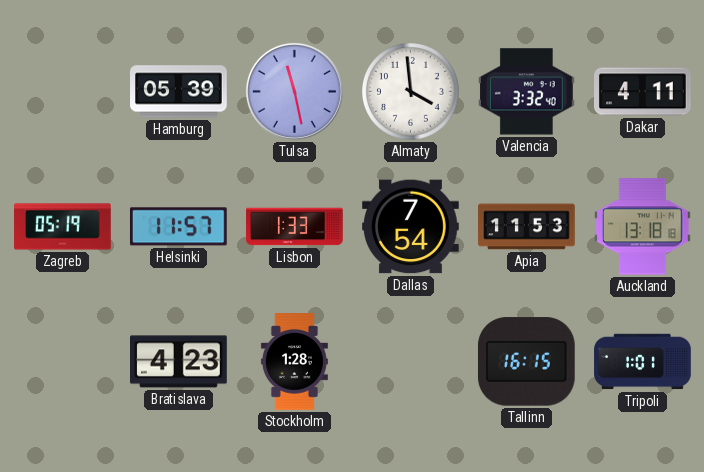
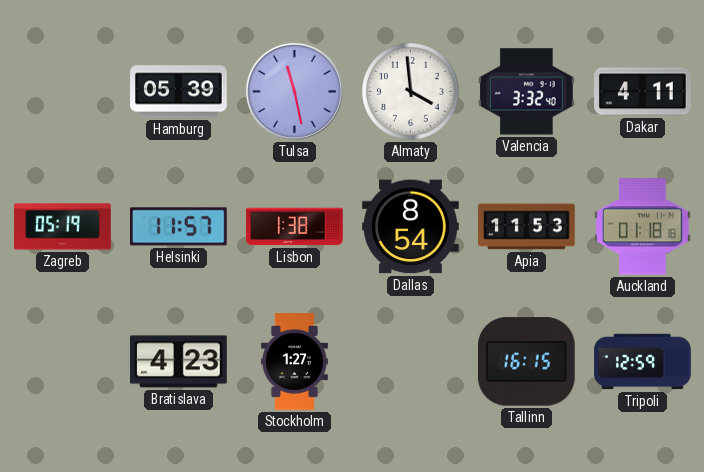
Lisbon: 1:33 -> 1:38 (295, 227)
Dallas: 7:54 -> 8:54 (411, 227)
Auckland: 13:18 -> 01:18 (643, 227)
Stockholm: 1:28 -> 1:27 (294, 362)
Tripoli: 1:01 -> 12:59 (643, 362)
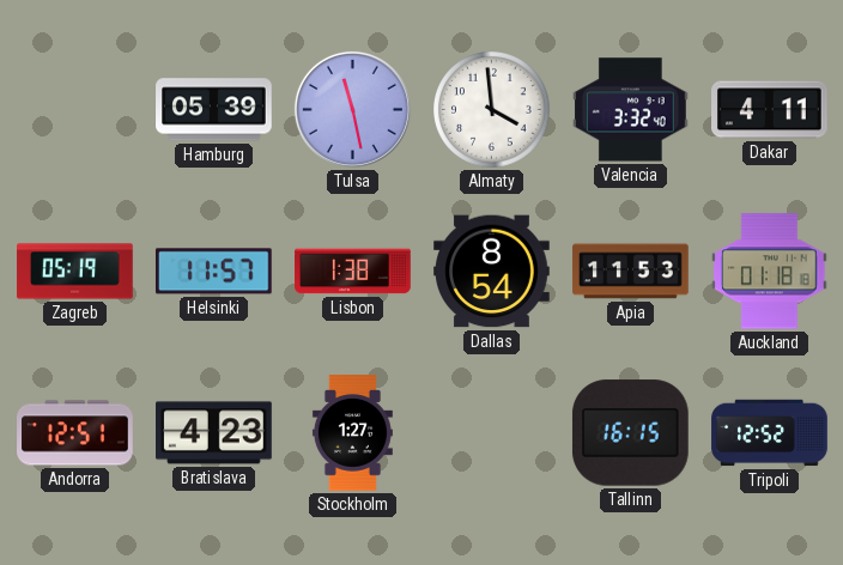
Andorra: none -> 12:51 (75, 433)
Tripoli: 12:59 -> 12:52 (770, 433)
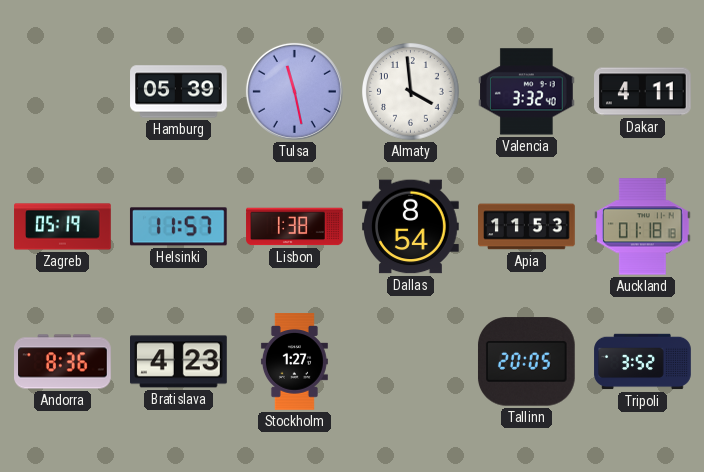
Andorra: 12:51 -> 8:36 (63, 362)
Tallinn: 16:15 -> 20:05 (526, 362)
Tripoli: 12:52 -> 3:52 (643, 362)
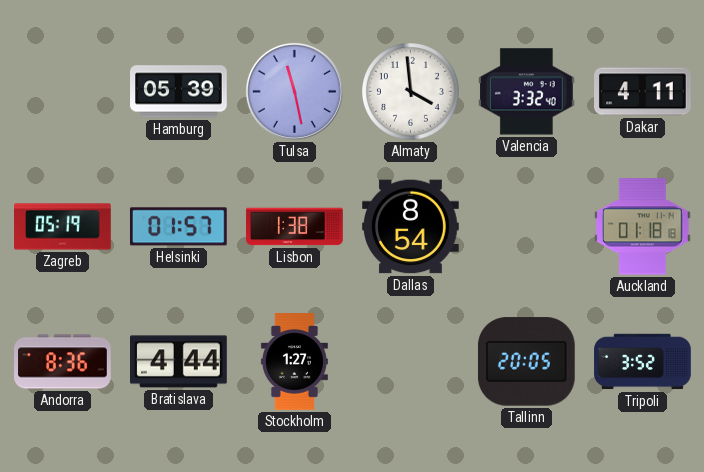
Helsinki: 11:57 -> 01:57 (178, 227)
Apia: 11:53 -> none (527, 227)
Bratislava: 4:23 -> 4:44 (179, 362)
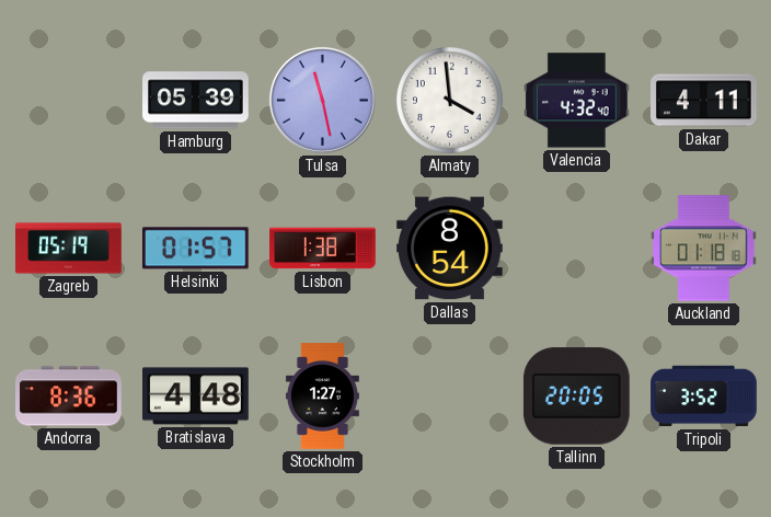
Valencia: 3:32 -> 4:32 (577, 101)
Bratislava: 4:44 -> 4:48 (196, 397)
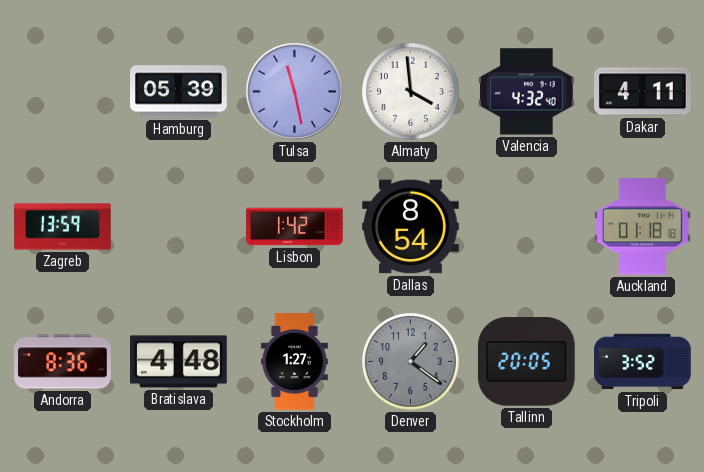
Zagreb: 05:19 -> 13:59 (63, 227)
Helsinki: 01:57 -> none (195, 249)
Lisbon: 1:38 -> 1:42 (295, 227)
Denver: none -> 1:21 (411, 362)
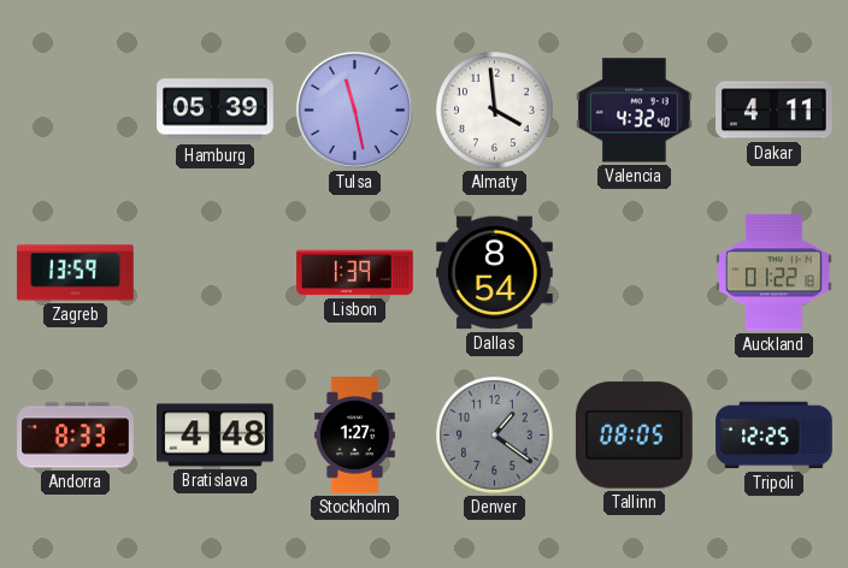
Lisbon: 1:42 -> 1:39 (355, 273)
Auckland: 01:18 -> 01:22 (775, 273)
Andorra: 8:36 -> 8:33 (76, 436)
Tallinn: 20:05 -> 08:05 (634, 436)
Tripoli: 3:52 -> 12:25 (775, 436)
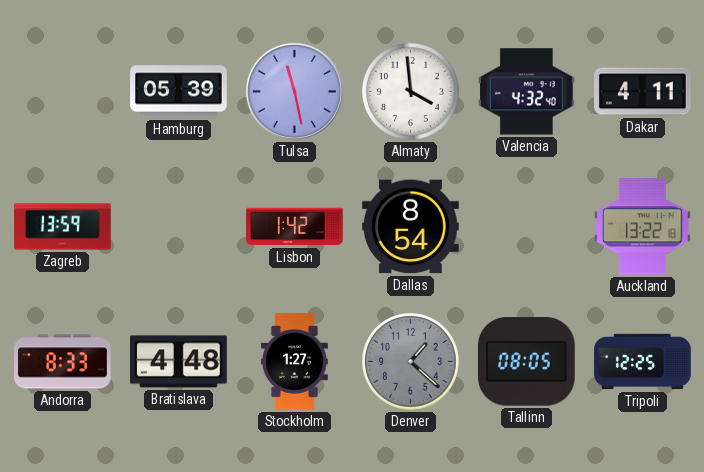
Lisbon: 1:39 -> 1:42 (295, 227)
Auckland: 01:22 -> 13:22 (643, 227)
Denver: 1:21 -> 1:22 (411, 362)
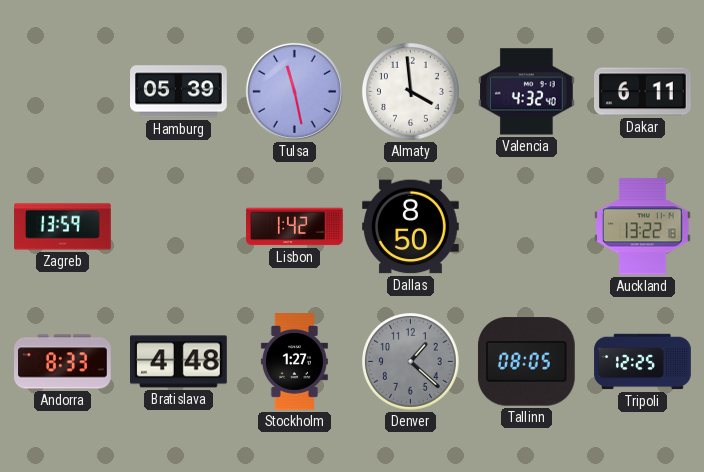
Dakar: 4:11 -> 6:11 (643, 92)
Dallas: 8:54 -> 8:50 (411, 227)
